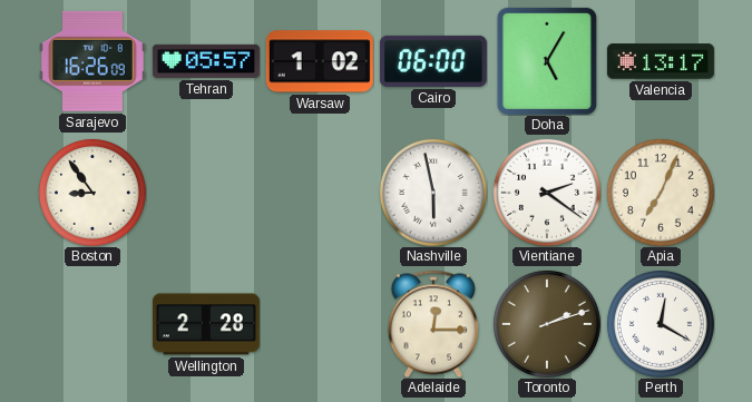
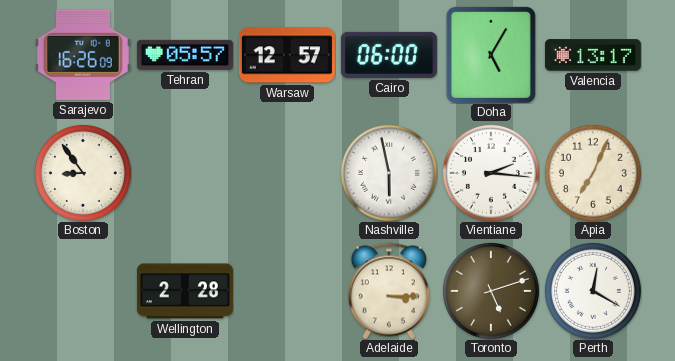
Warsaw: 1:02 -> 12:57 (287, 55)
Vientiane: 2:21 -> 2:16 (491, 173)
Adelaide: 12:15 -> 3:15 (389, 291)
Toronto: 2:12 -> 5:12 (491, 291)
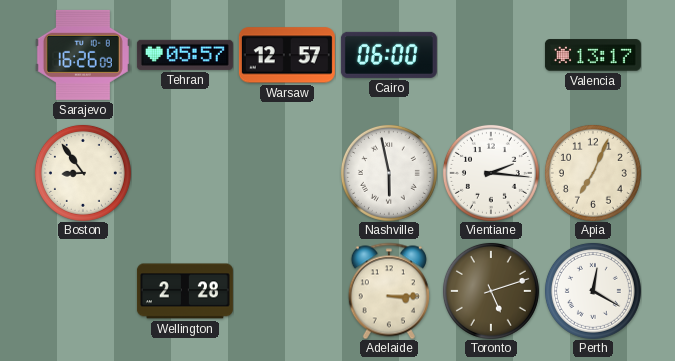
Doha: 5:05 -> none (491, 55)
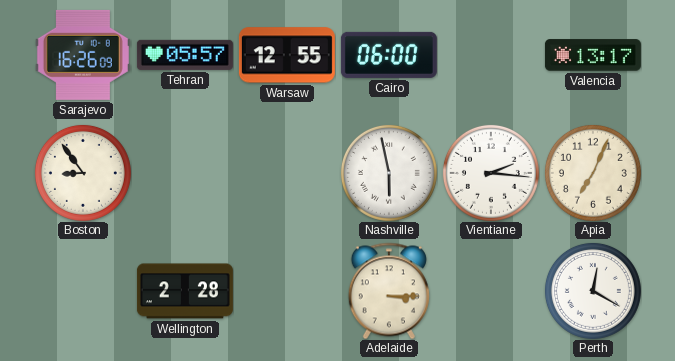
Warsaw: 12:57 -> 12:55 (287, 55)
Toronto: 5:12 -> none (491, 291)
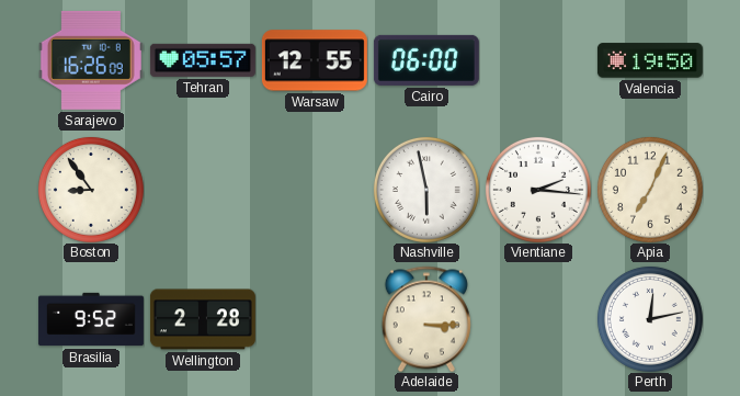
Valencia: 13:17 -> 19:50 (650, 60)
Brasilia: none -> 9:52 (91, 319)
Perth: 12:20 -> 12:13 (650, 319)
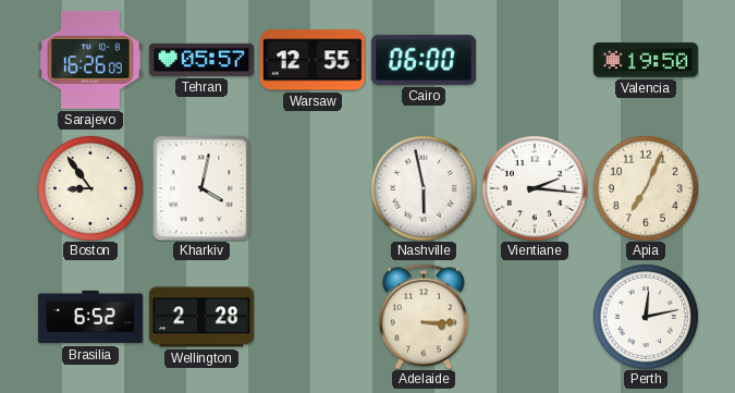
Kharkiv: none -> 4:02 (201, 188)
Brasilia: 9:52 -> 6:52 (90, 317)
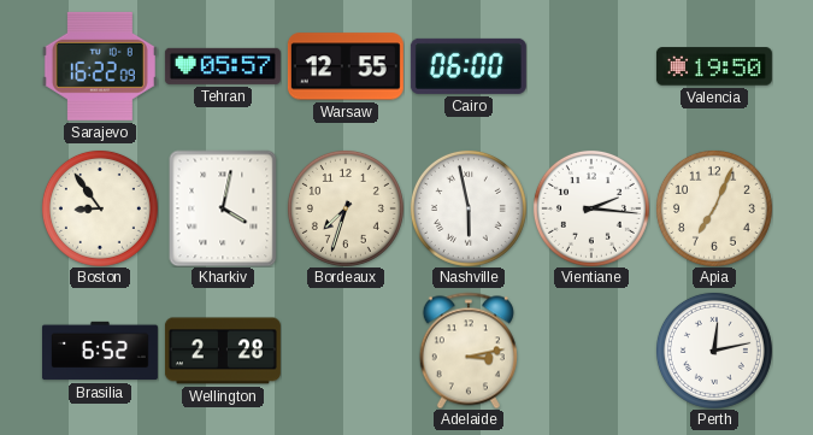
Sarajevo: 16:26 -> 16:22 (100, 66)
Bordeaux: none -> 7:33 (346, 208)
Adelaide: 3:15 -> 3:13 (469, 351)
